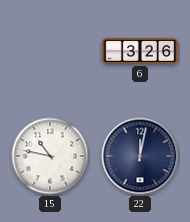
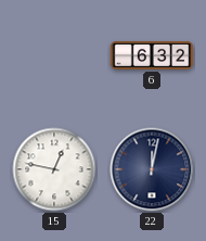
6: 3:26 -> 6:32 (152, 55)
15: 10:47 -> 12:47 (54, 169)
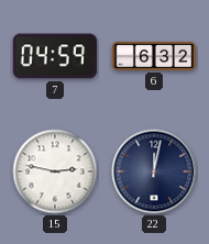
7: none -> 04:59 (55, 56)
15: 12:47 -> 2:47 (55, 171)
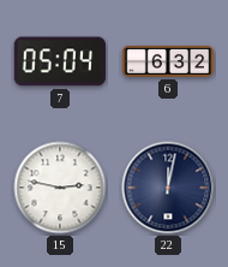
7: 04:59 -> 05:04 (60, 61)
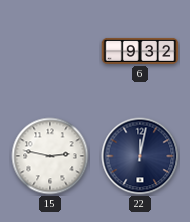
7: 05:04 -> none (60, 61)
6: 6:32 -> 9:32 (140, 51)
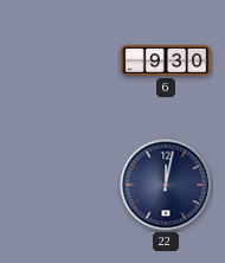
6: 9:32 -> 9:30 (166, 60)
15: 2:47 -> none (50, 156)
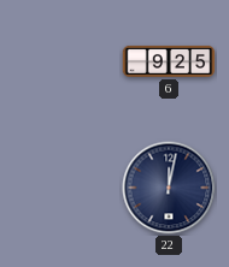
6: 9:30 -> 9:25 (169, 61)
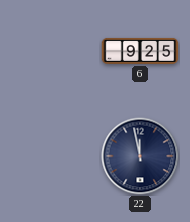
22: 12:02 -> 11:58 (140, 156)
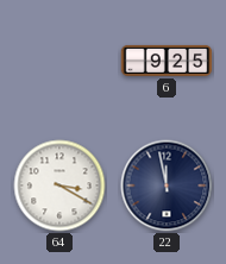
64: none -> 3:20 (59, 186)
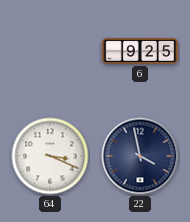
64: 3:20 -> 3:19 (50, 156)
22: 11:58 -> 3:58 (140, 156)
